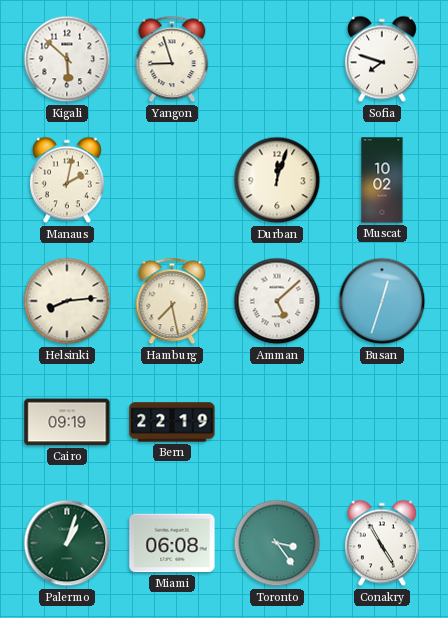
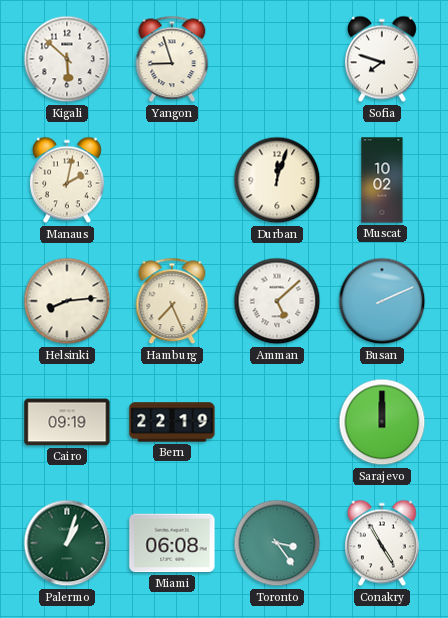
Hamburg: 7:28 -> 7:26 (172, 301)
Busan: 12:33 -> 2:11 (382, 301)
Sarajevo: none -> 12:00 (382, 422)
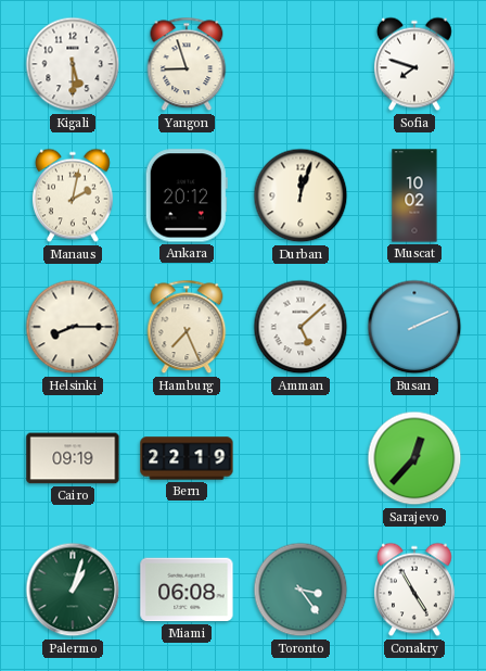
Kigali: 5:52 -> 5:30 (73, 64)
Ankara: none -> 20:12 (187, 195)
Helsinki: 8:14 -> 8:15 (73, 327)
Sarajevo: 12:00 -> 12:37 (414, 458)
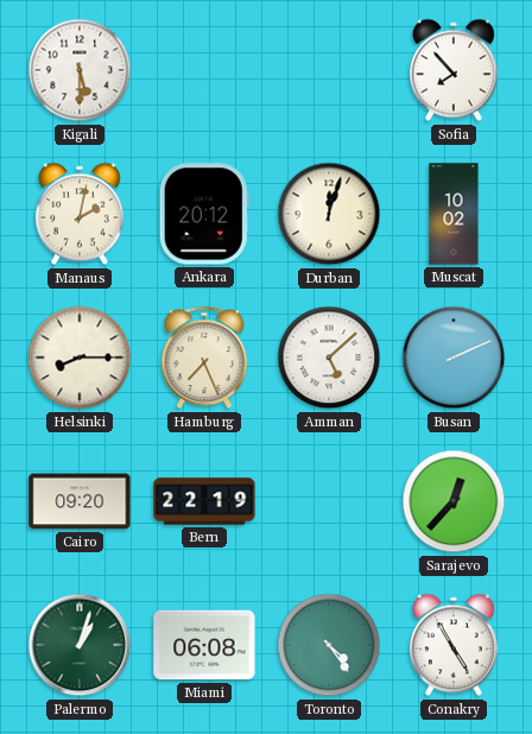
Yangon: 8:57 -> none (187, 64)
Sofia: 7:48 -> 7:53 (454, 70)
Cairo: 09:19 -> 09:20 (80, 501)
Toronto: 3:24 -> 4:24 (329, 645)
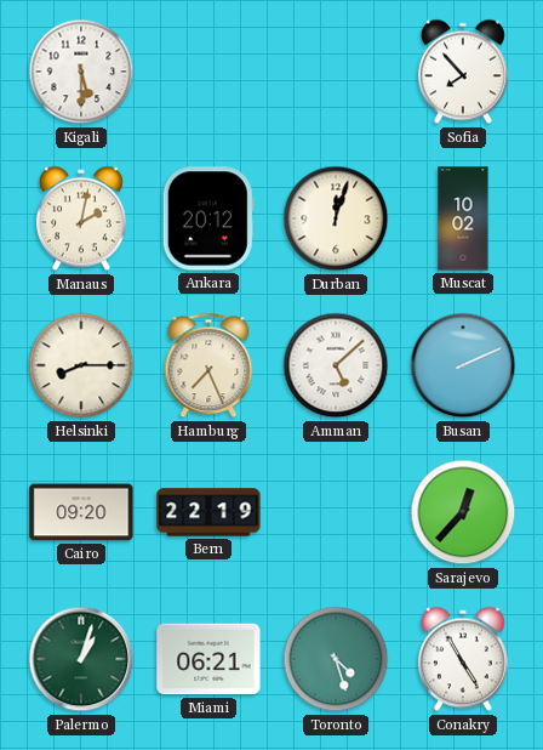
Miami: 06:08 -> 06:21 (208, 659)
Toronto: 4:24 -> 4:27 (336, 659)
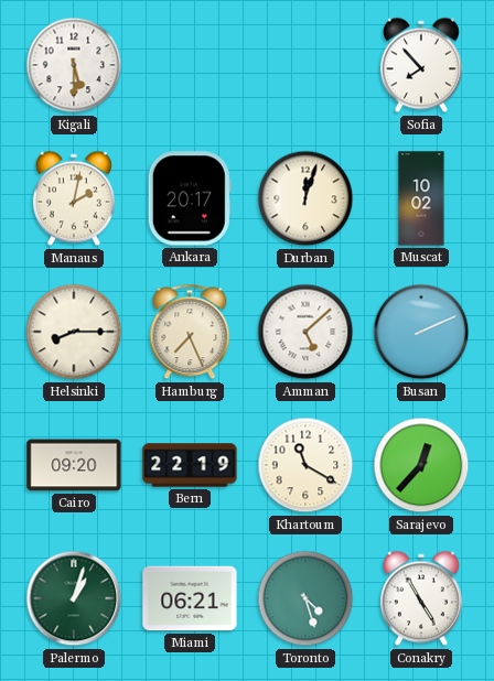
Ankara: 20:12 -> 20:17 (190, 198)
Khartoum: none -> 11:20 (305, 465)
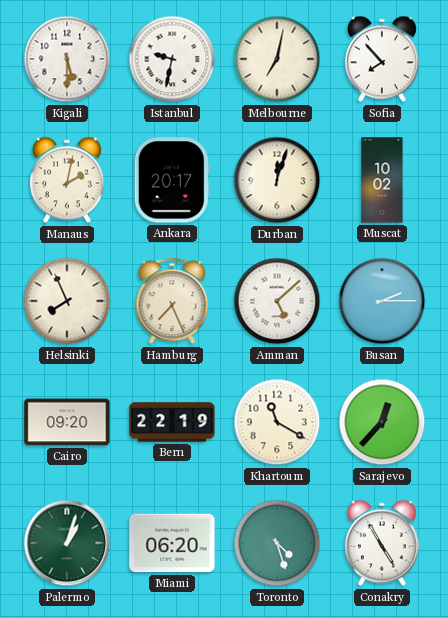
Istanbul: none -> 9:32 (172, 59)
Melbourne: none -> 7:02 (277, 59)
Helsinki: 8:15 -> 7:56 (67, 301)
Busan: 2:11 -> 2:15 (382, 301)
Miami: 06:21 -> 06:20 (172, 543)
